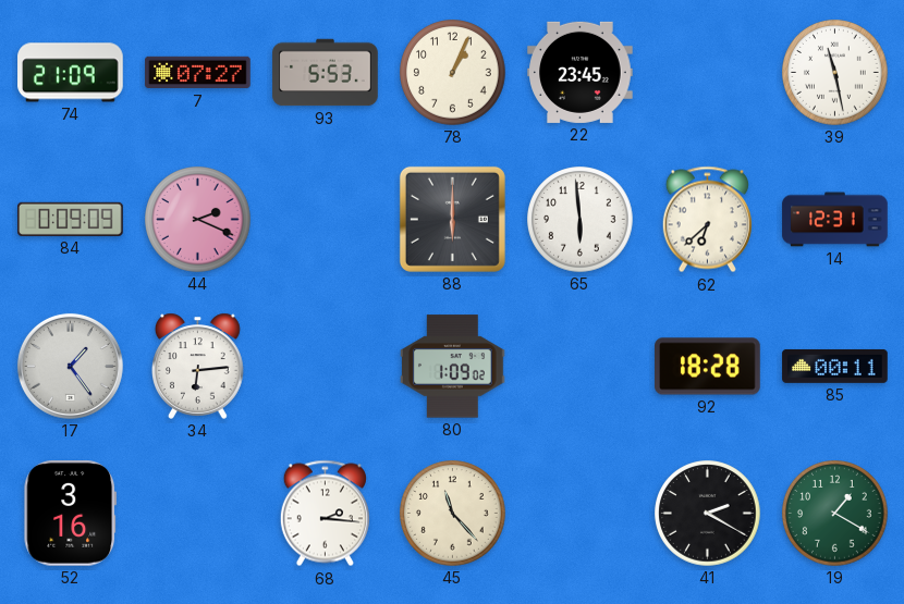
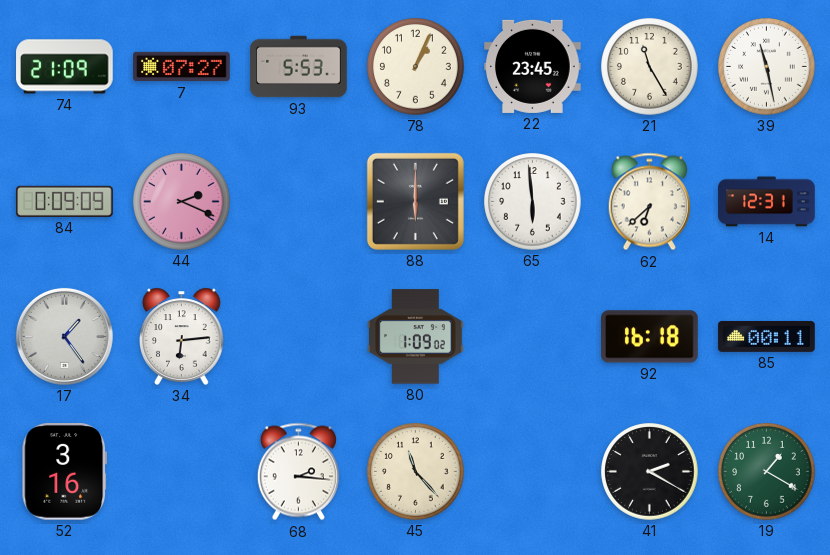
21: none -> 11:25 (650, 67)
92: 18:28 -> 16:18 (650, 337)
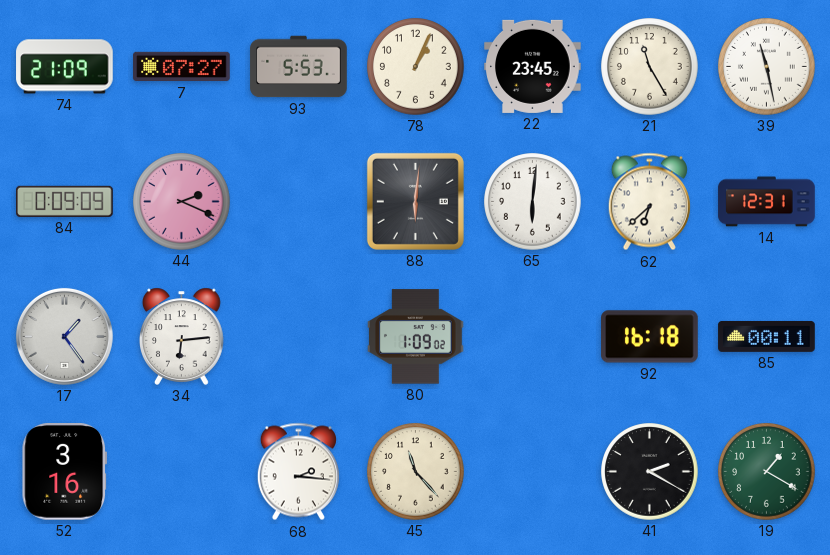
88: 6:00 -> 6:01 (415, 201)
65: 5:59 -> 6:01 (533, 202)
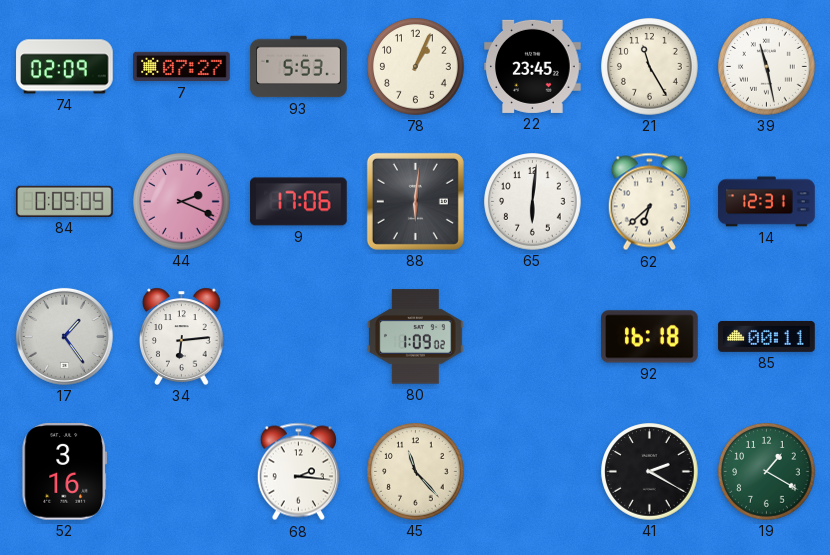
74: 21:09 -> 02:09 (65, 67)
9: none -> 17:06 (299, 202)
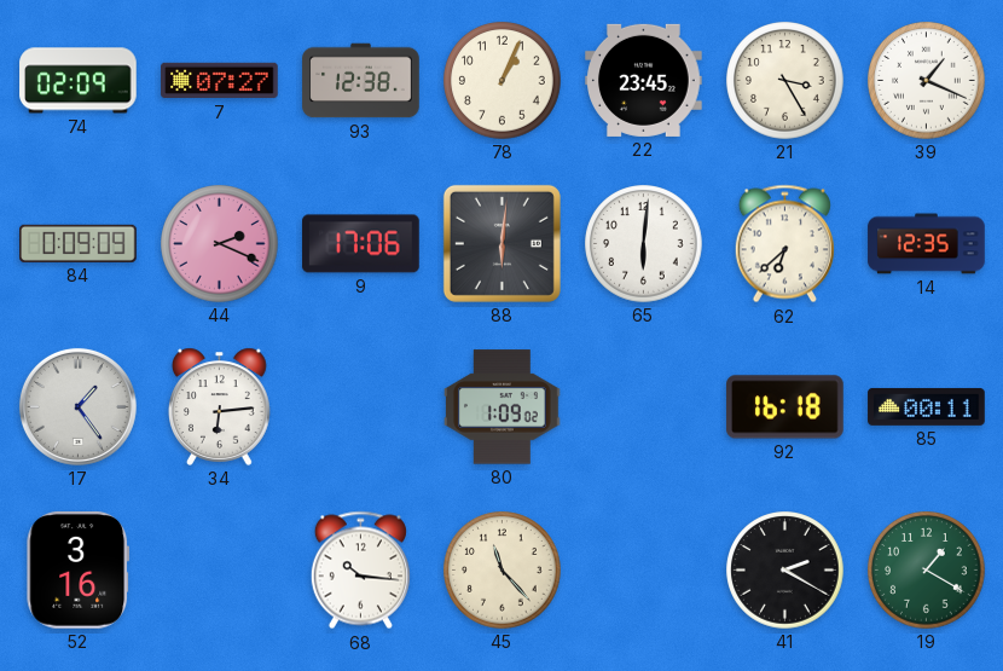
93: 5:53 -> 12:38 (361, 81)
21: 11:25 -> 3:25 (785, 81)
39: 11:28 -> 1:19 (927, 81)
14: 12:31 -> 12:35 (927, 244)
68: 2:16 -> 10:16 (360, 571)
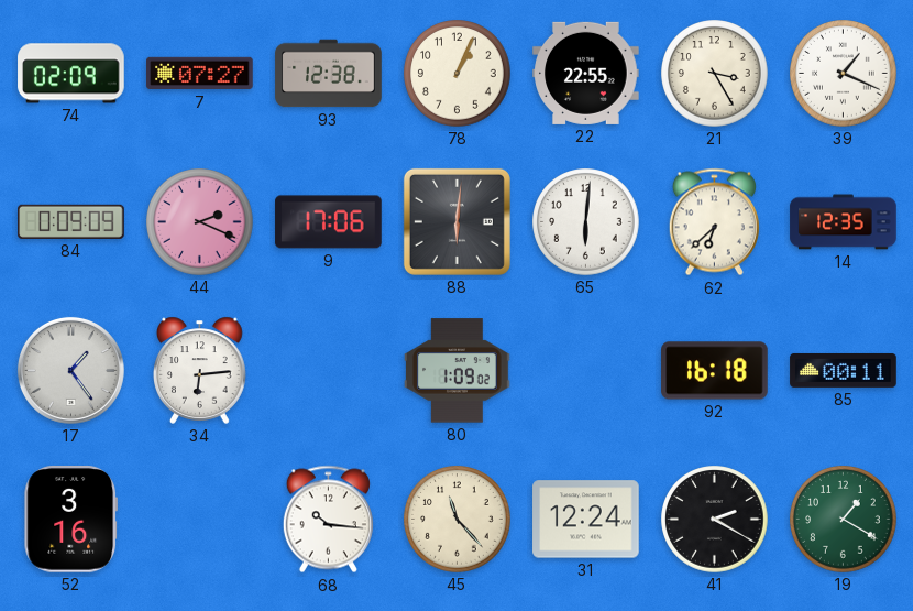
22: 23:45 -> 22:55 (586, 73)
31: none -> 12:24 (586, 520)
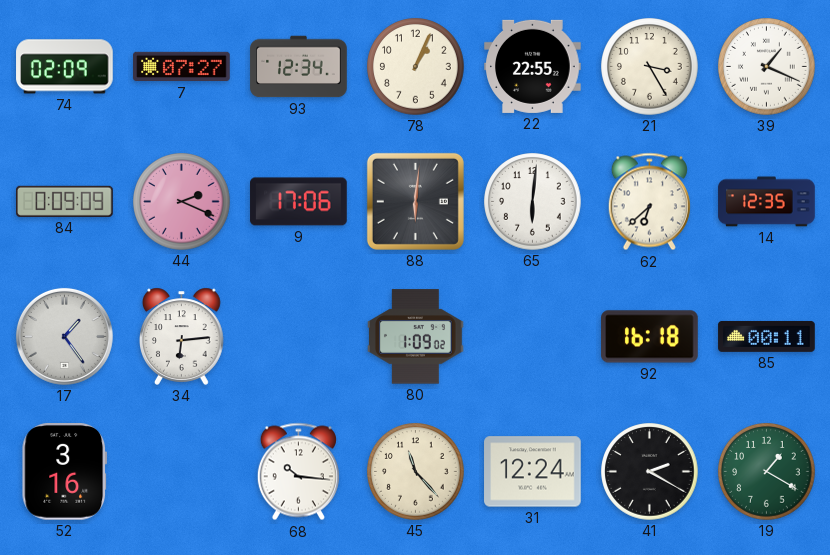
93: 12:38 -> 12:34 (299, 67)
